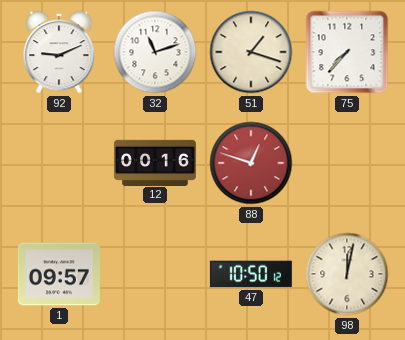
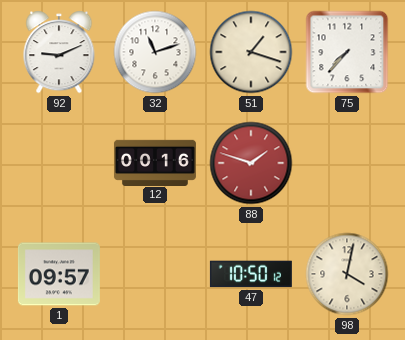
88: 12:48 -> 1:48 (251, 163)
98: 12:02 -> 4:02 (347, 274)
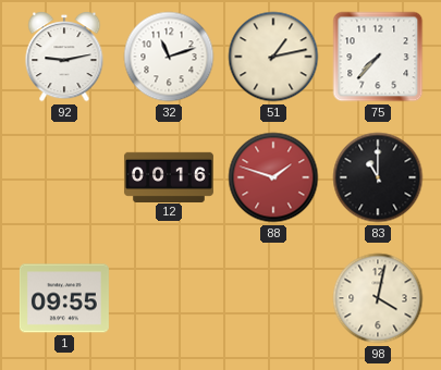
92: 9:11 -> 9:13 (64, 57)
51: 1:18 -> 1:13 (273, 57)
83: none -> 11:00 (378, 177)
1: 09:57 -> 09:55 (64, 298)
47: 10:50 -> none (251, 274)
